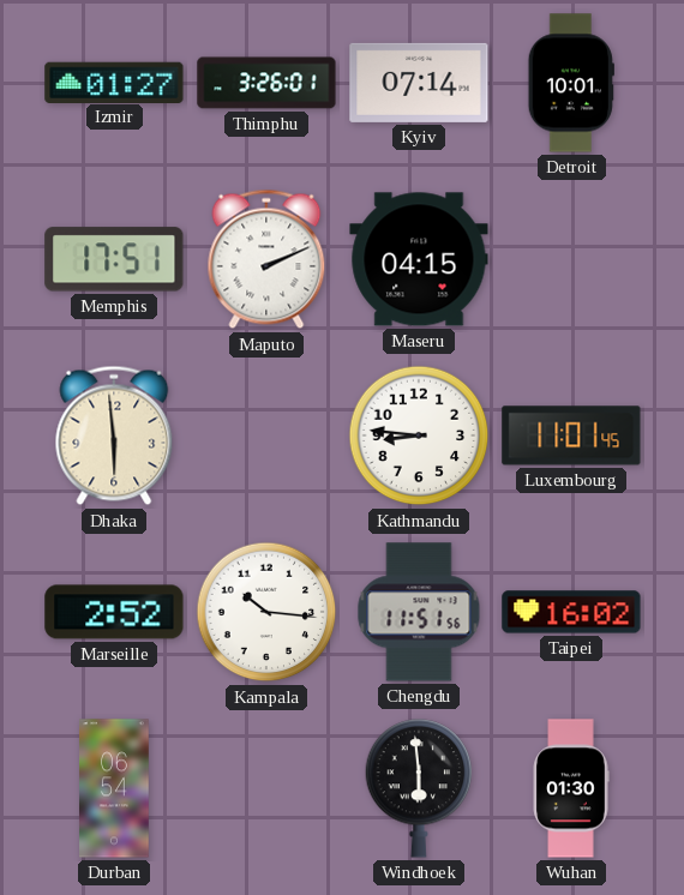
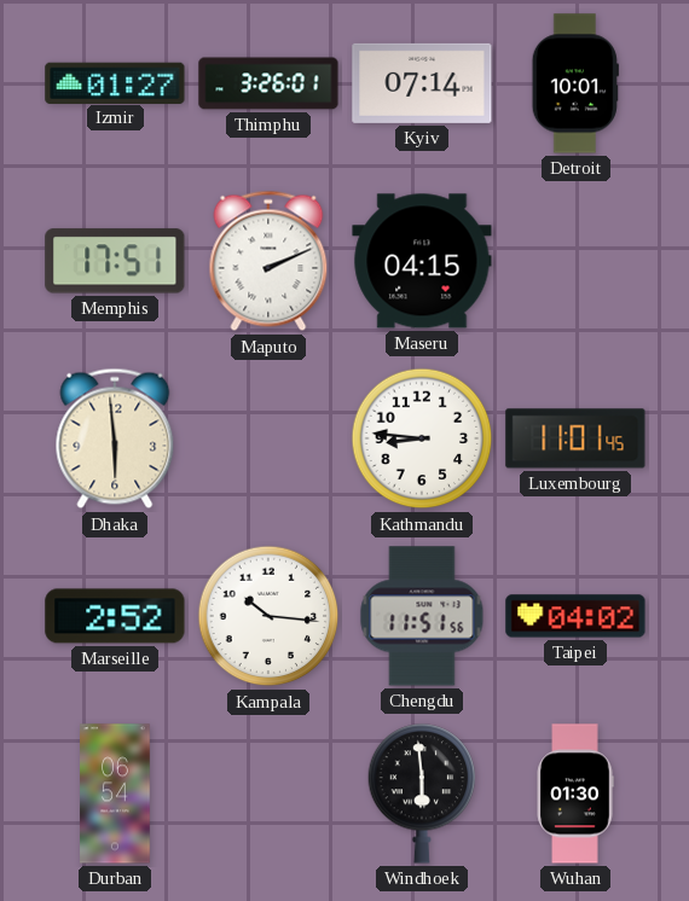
Taipei: 16:02 -> 04:02 (575, 616)
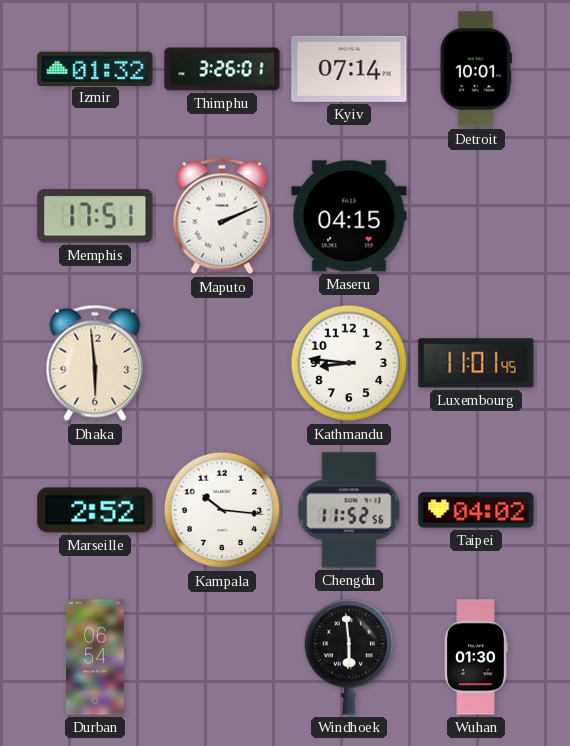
Izmir: 01:27 -> 01:32 (95, 68)
Chengdu: 11:51 -> 11:52 (349, 510)
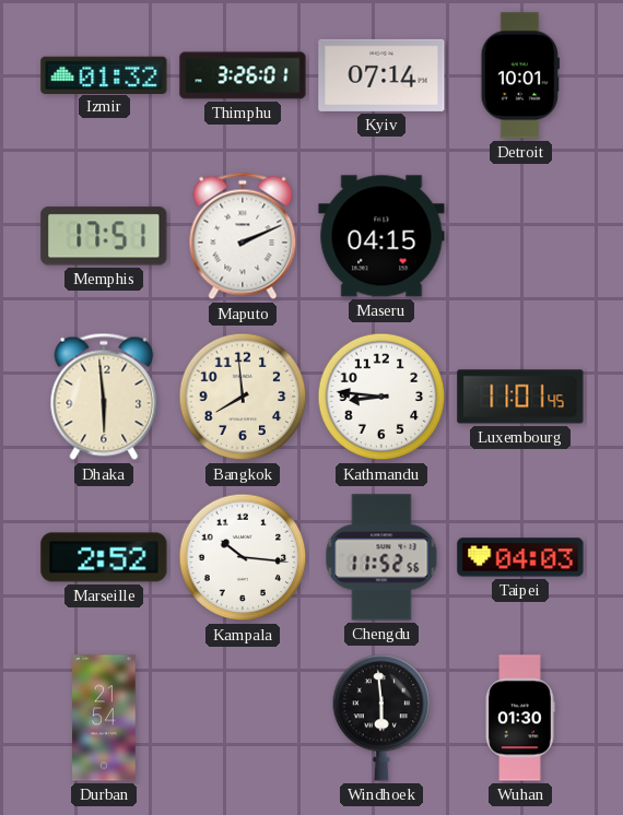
Bangkok: none -> 7:59 (243, 397)
Taipei: 04:02 -> 04:03 (520, 557)
Durban: 06:54 -> 21:54 (104, 718)
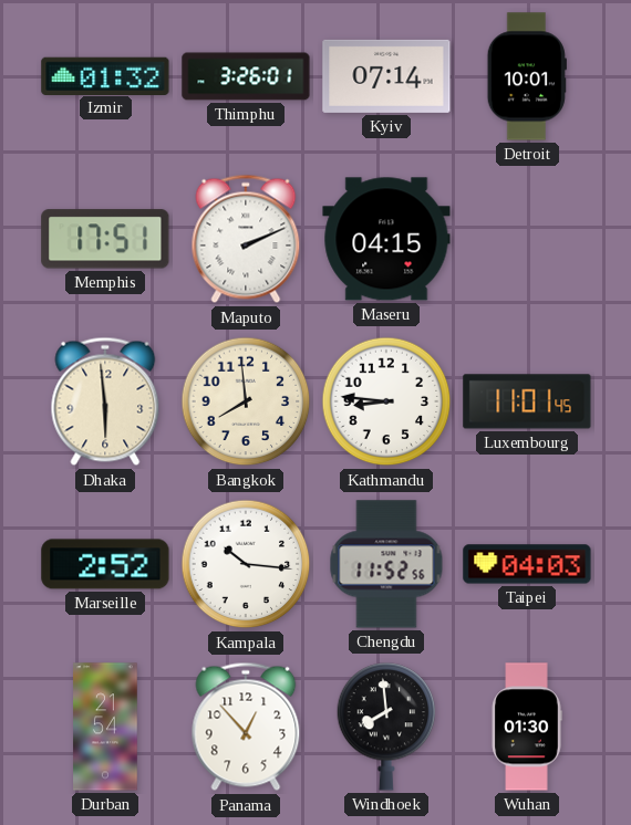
Panama: none -> 12:53 (246, 727)
Windhoek: 5:59 -> 7:59 (386, 727)
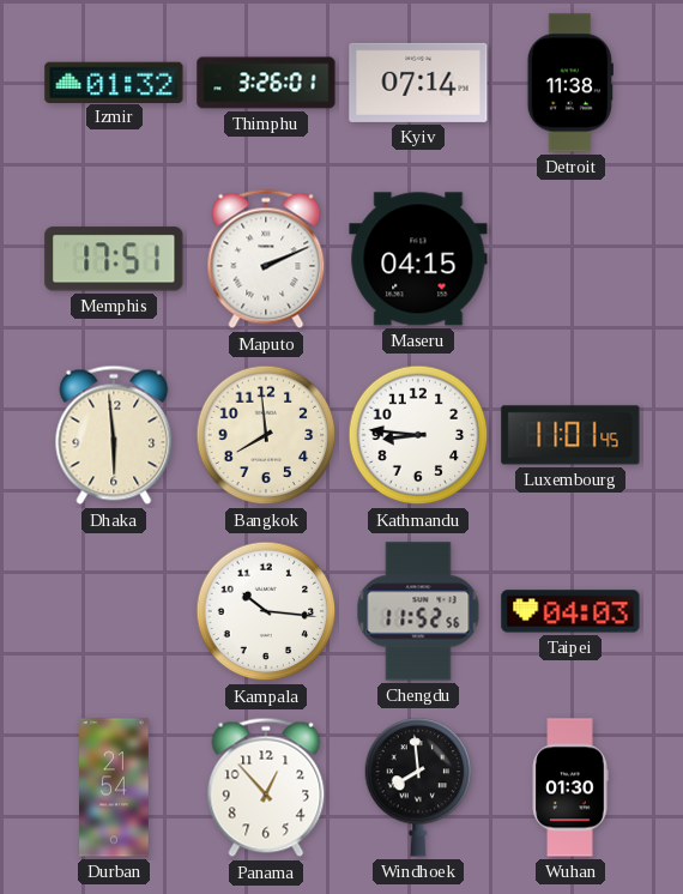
Detroit: 10:01 -> 11:38 (570, 83)
Marseille: 2:52 -> none (105, 564)
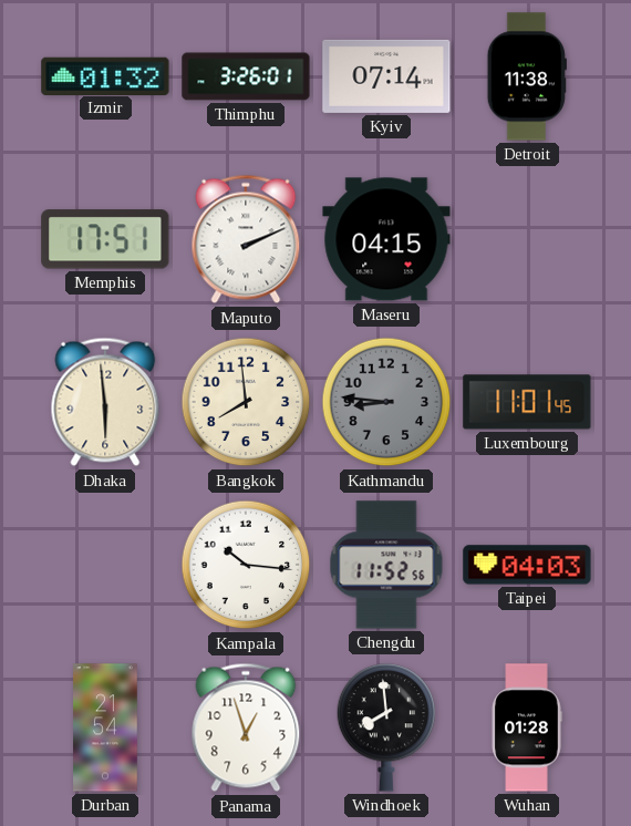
Kathmandu dial: white -> grey (386, 402)
Panama: 12:53 -> 12:57 (246, 727)
Wuhan: 01:30 -> 01:28 (527, 727)
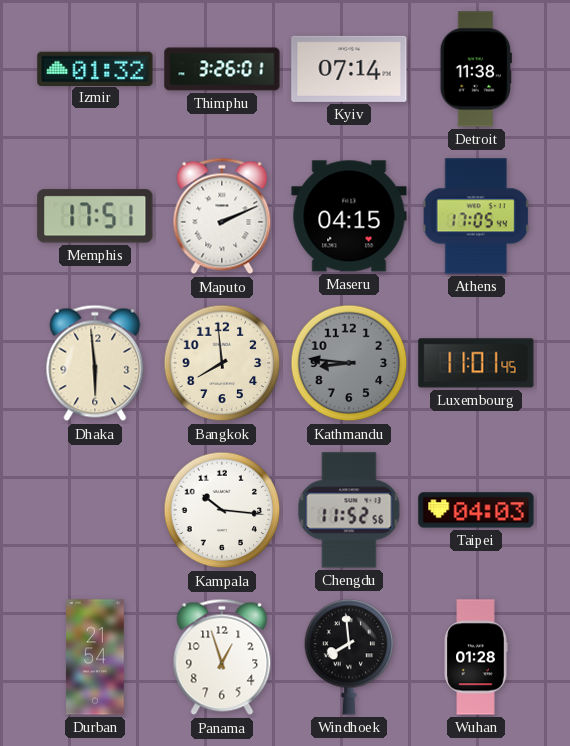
Athens: none -> 17:05 (476, 216)
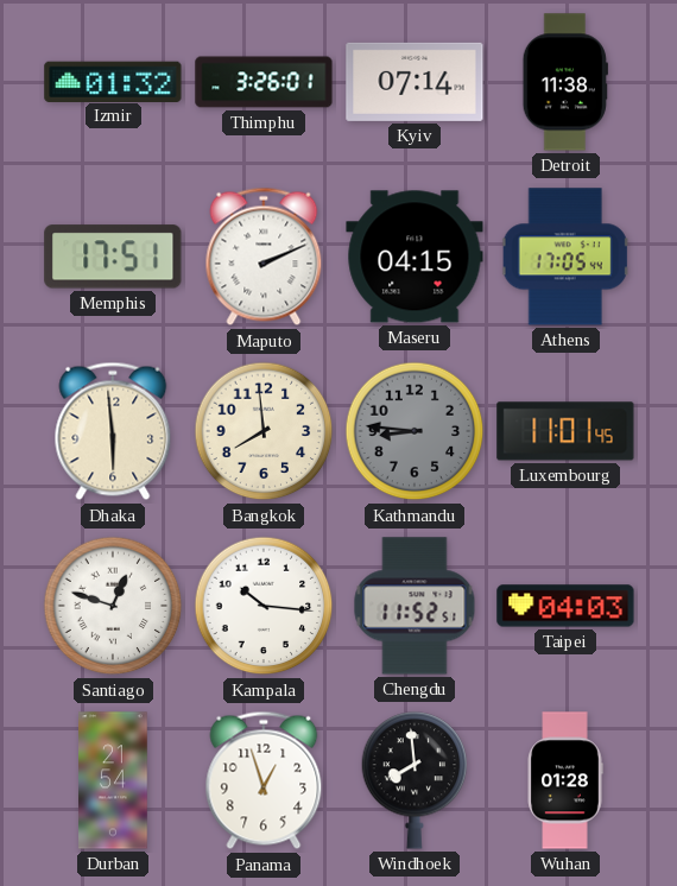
Santiago: none -> 12:48 (113, 606)
Chengdu: 11:52:56 -> 11:52:51 (415, 606)
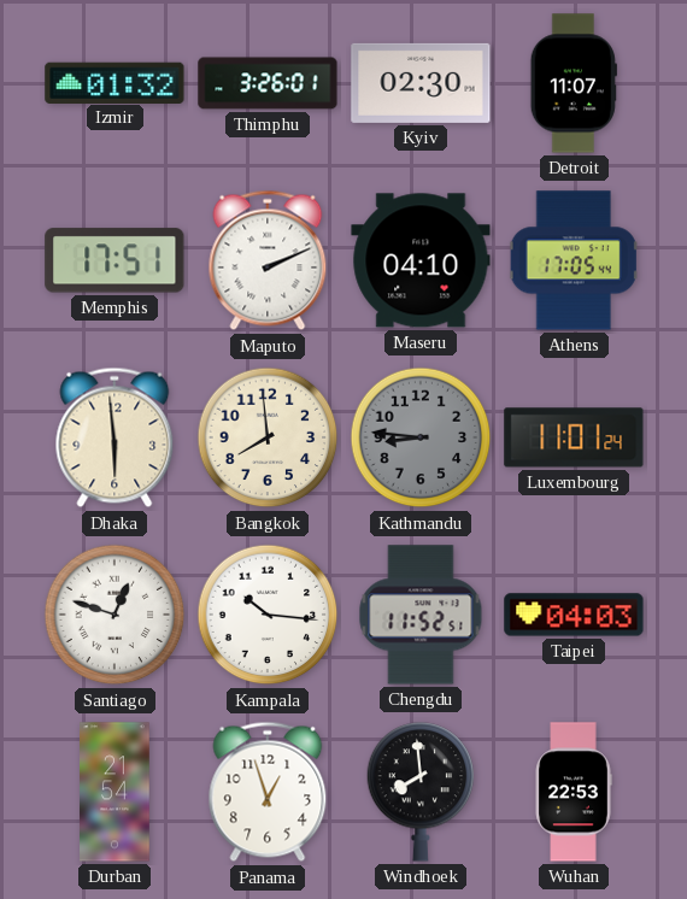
Kyiv: 07:14 -> 02:30 (421, 83)
Detroit: 11:38 -> 11:07 (574, 83)
Maseru: 04:15 -> 04:10 (421, 260)
Luxembourg: 11:01:45 -> 11:01:24 (574, 437)
Wuhan: 01:28 -> 22:53 (574, 792)
